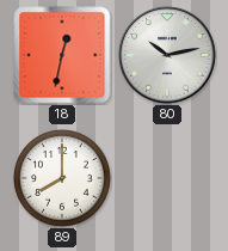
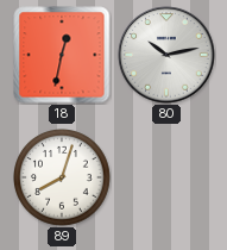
89: 8:00 -> 8:03 (63, 179)
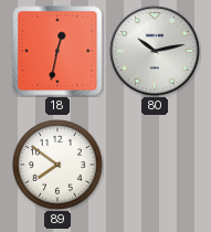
89: 8:03 -> 7:51 (59, 166)
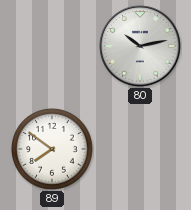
18: 12:32 -> none (57, 51)
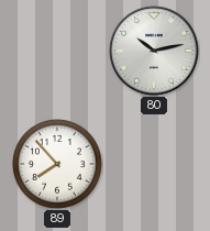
89: 7:51 -> 7:53 (58, 165)
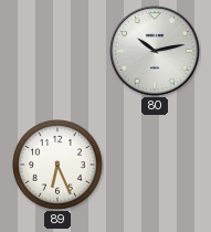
89: 7:53 -> 6:26 (59, 166)
